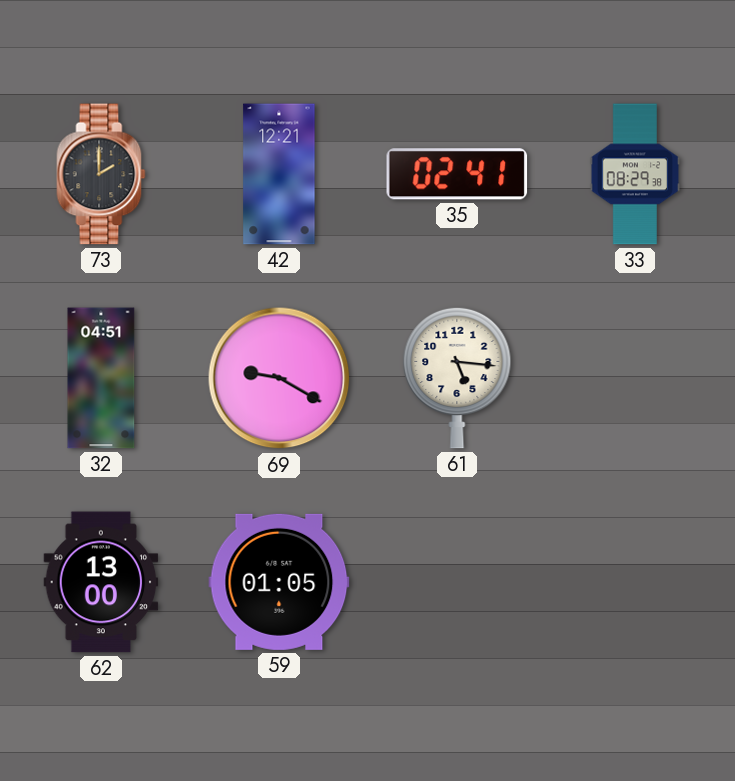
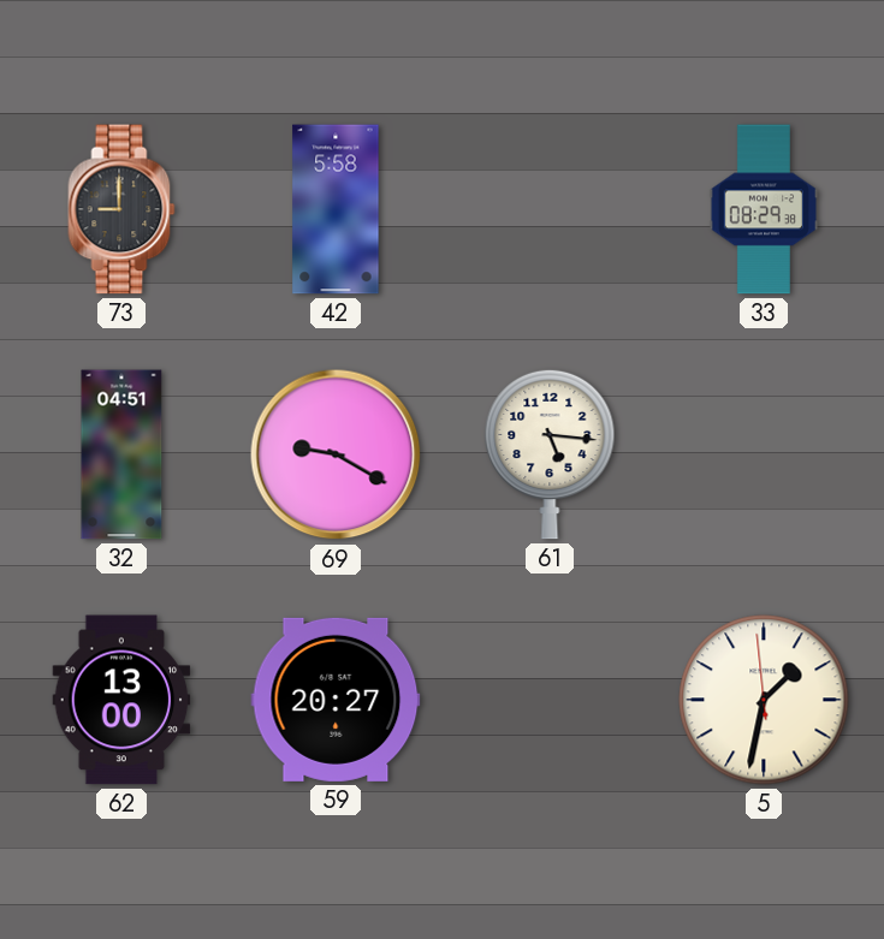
73: 2:00 -> 9:00 (121, 209)
42: 12:21 -> 5:58 (336, 209)
35: 02:41 -> none (457, 174)
59: 01:05 -> 20:27 (336, 700)
5: none -> 1:31 (764, 700)
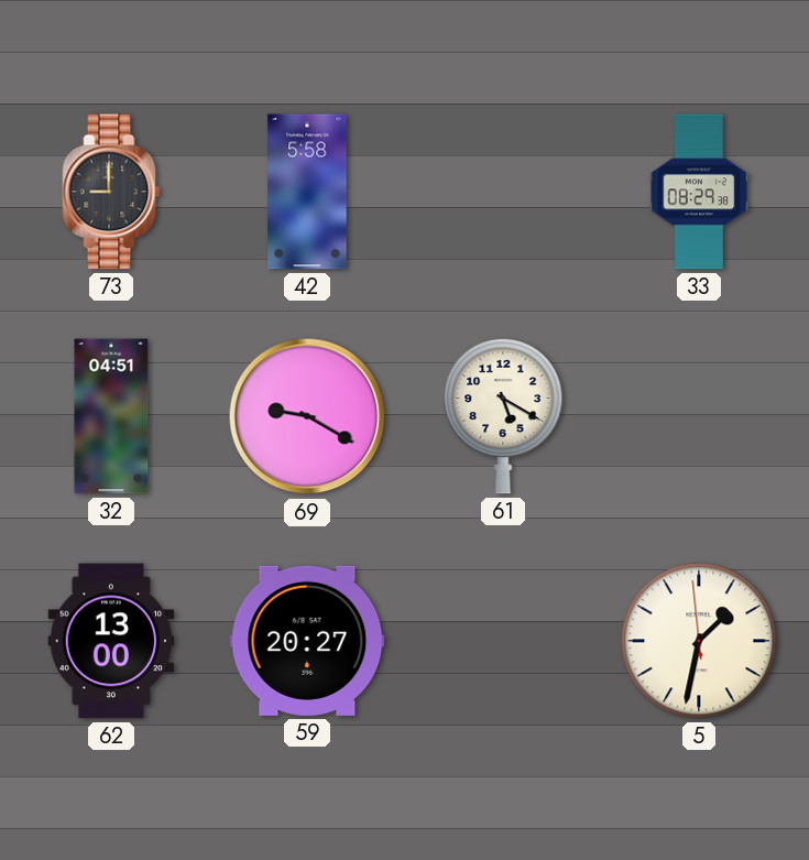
61: 5:16 -> 5:20 (503, 416)
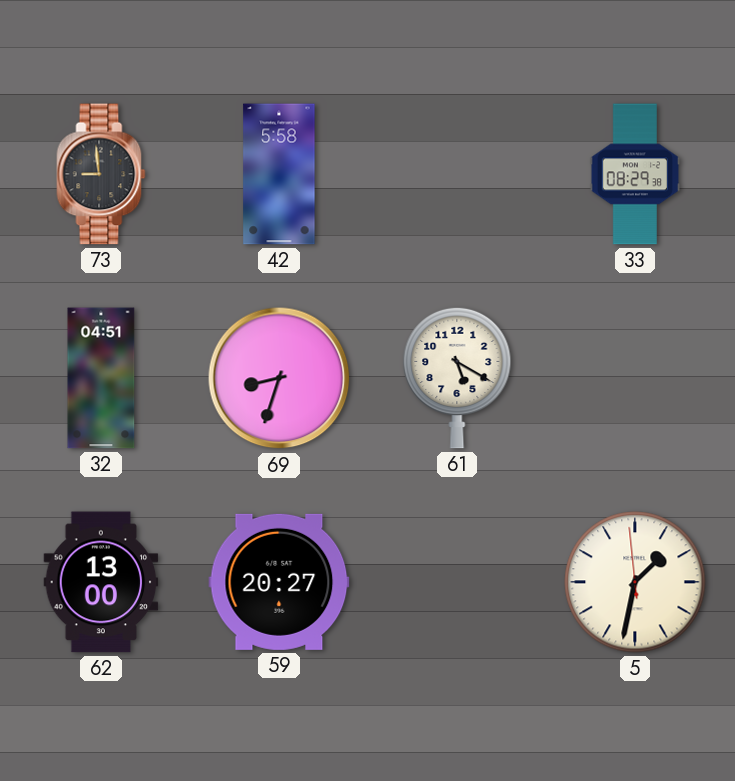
73: 9:00 -> 8:59 (101, 174)
69: 9:20 -> 8:33 (279, 378)
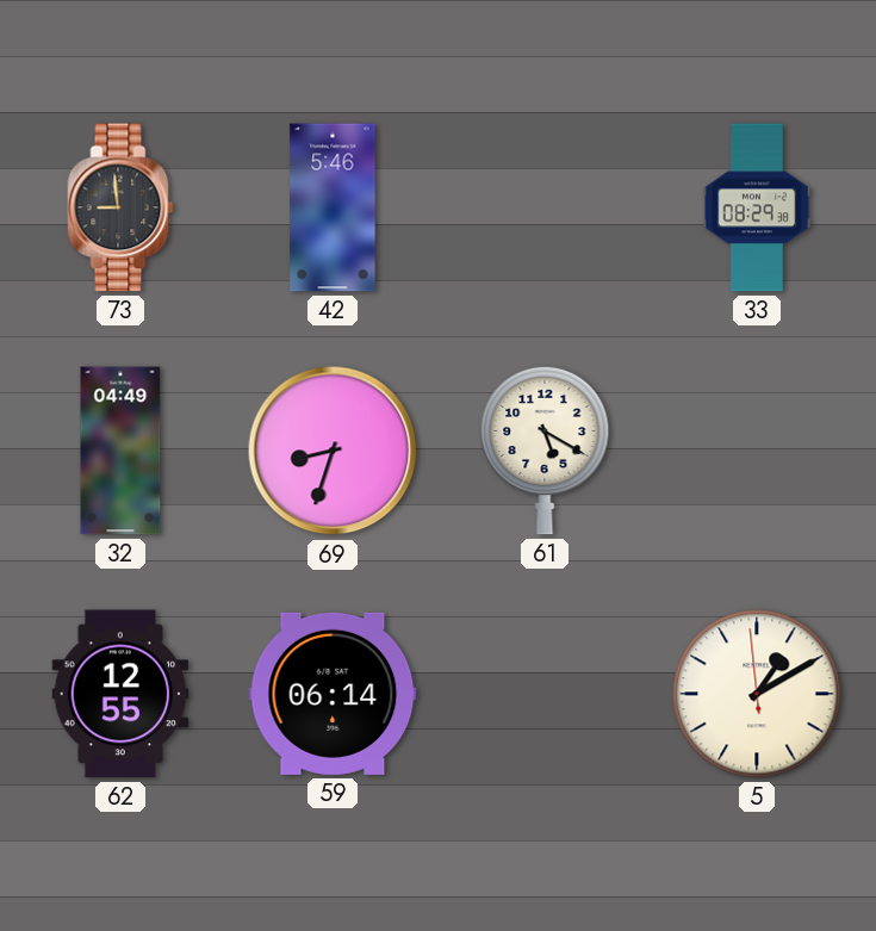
42: 5:58 -> 5:46 (333, 207)
32: 04:51 -> 04:49 (120, 451)
62: 13:00 -> 12:55 (120, 694)
59: 20:27 -> 06:14 (333, 694)
5: 1:31 -> 1:09 (757, 694)
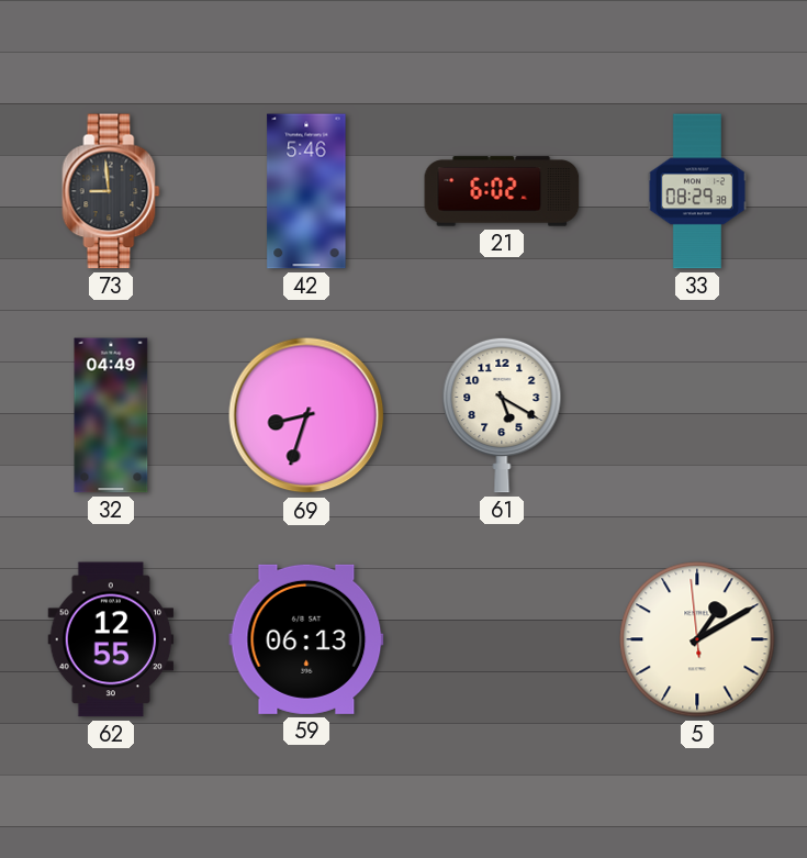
21: none -> 6:02 (502, 191)
59: 06:14 -> 06:13 (306, 639)
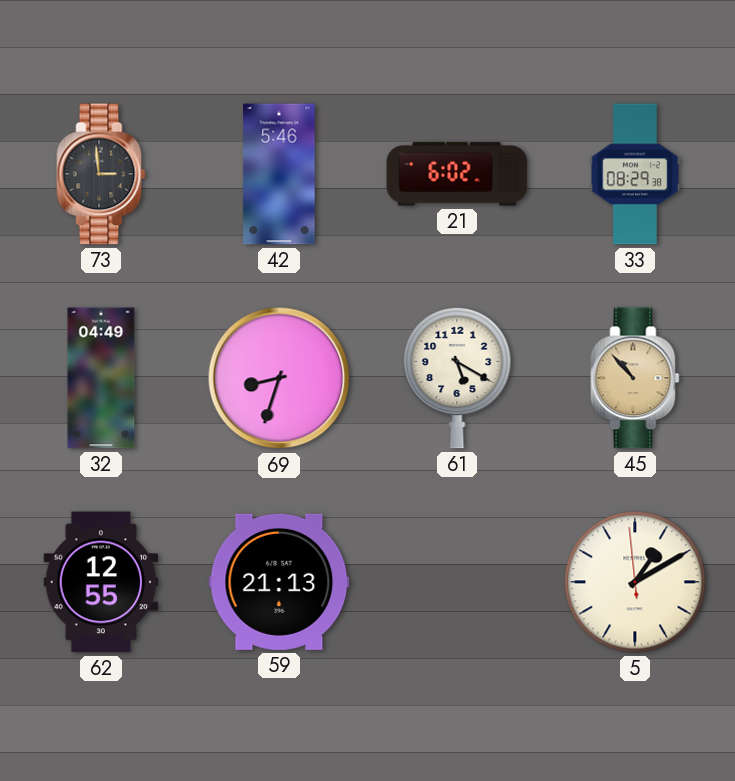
73: 8:59 -> 2:59 (101, 174)
45: none -> 10:53 (635, 378)
59: 06:13 -> 21:13 (279, 582)
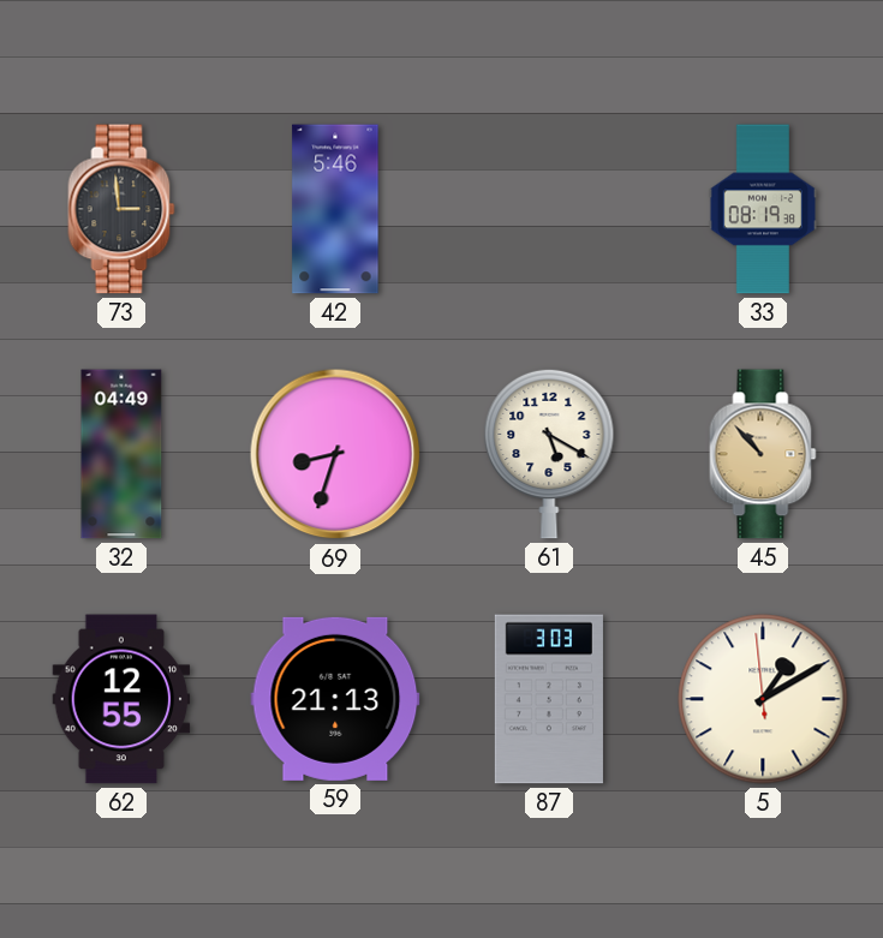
21: 6:02 -> none (457, 174)
33: 08:29 -> 08:19 (762, 209)
87: none -> 3:03 (549, 699)
